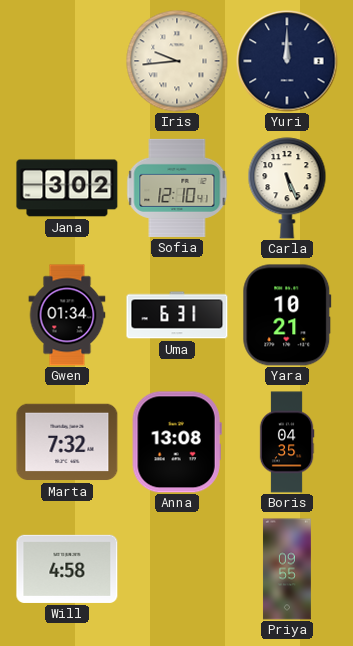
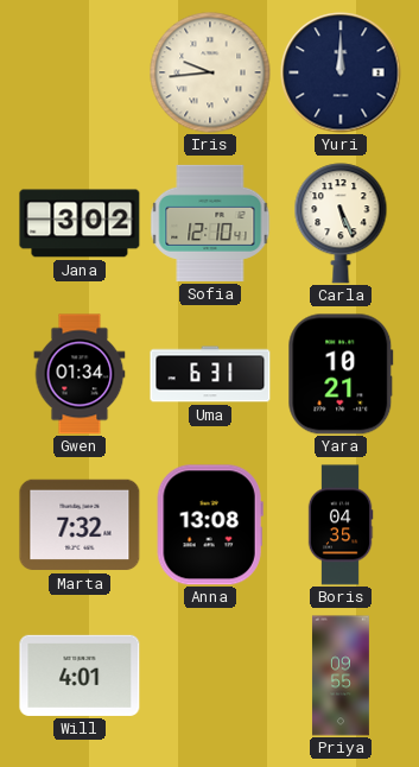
Will: 4:58 -> 4:01 (80, 676)
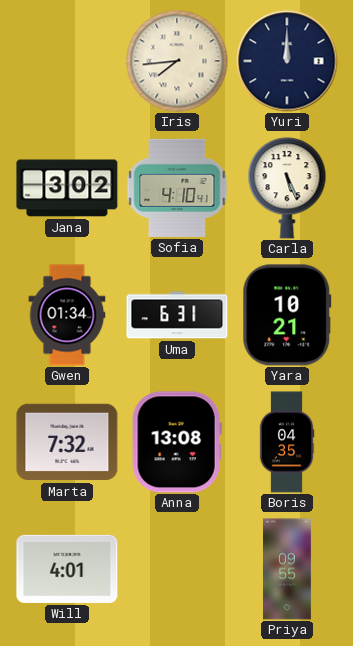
Iris: 9:44 -> 7:44 (177, 61)
Sofia: 12:10 -> 4:10 (177, 188)
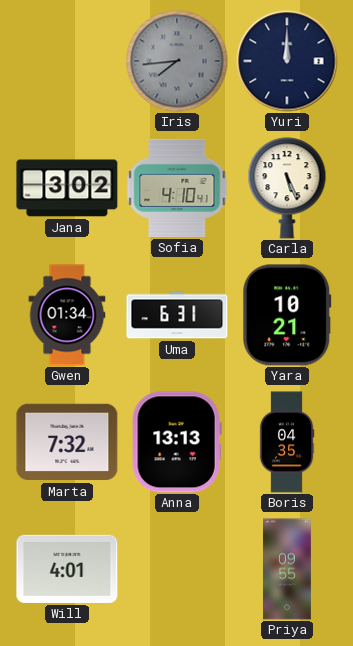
Iris dial: cream -> grey (177, 61)
Anna: 13:08 -> 13:13 (177, 442)
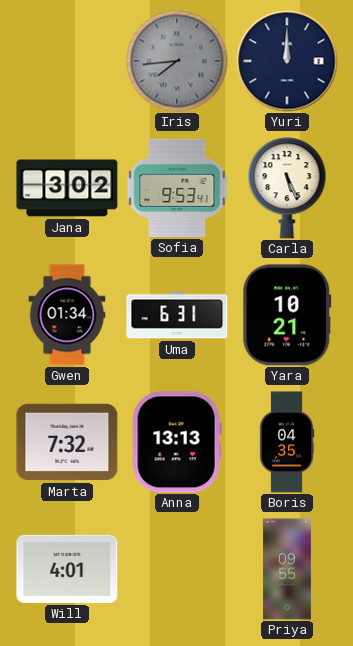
Sofia: 4:10 -> 9:53 (177, 188)
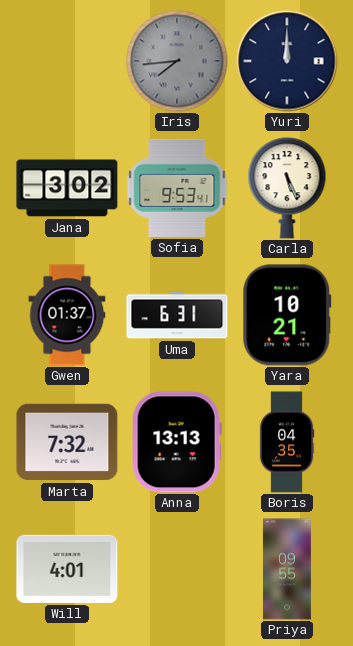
Gwen: 01:34 -> 01:37 (67, 315)
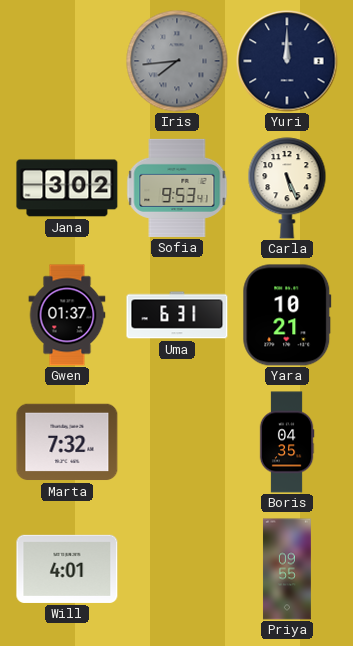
Anna: 13:13 -> none (177, 442)
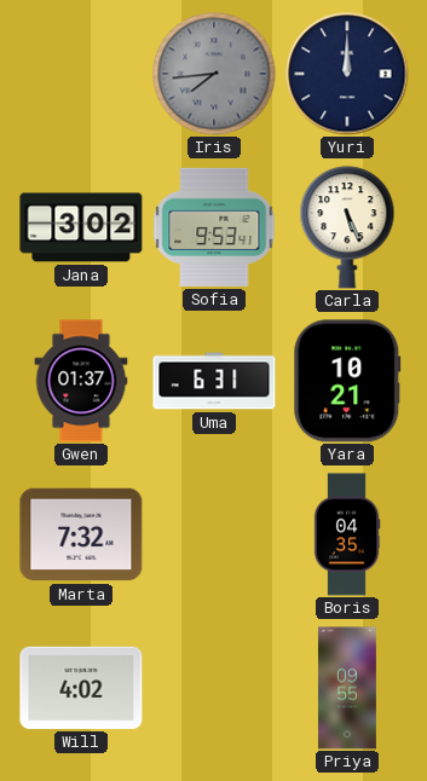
Will: 4:01 -> 4:02 (81, 688)
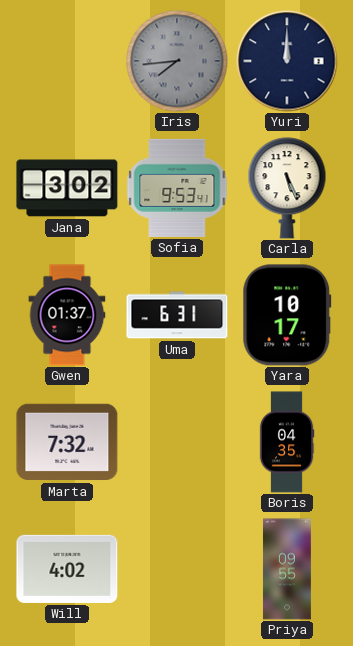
Yara: 10:21 -> 10:17 (287, 315)
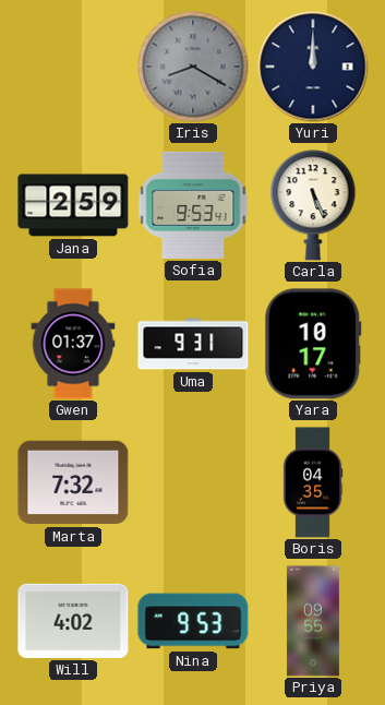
Iris: 7:44 -> 8:20 (193, 67)
Jana: 3:02 -> 2:59 (73, 205)
Uma: 6:31 -> 9:31 (193, 344)
Nina: none -> 9:53 (193, 621)
